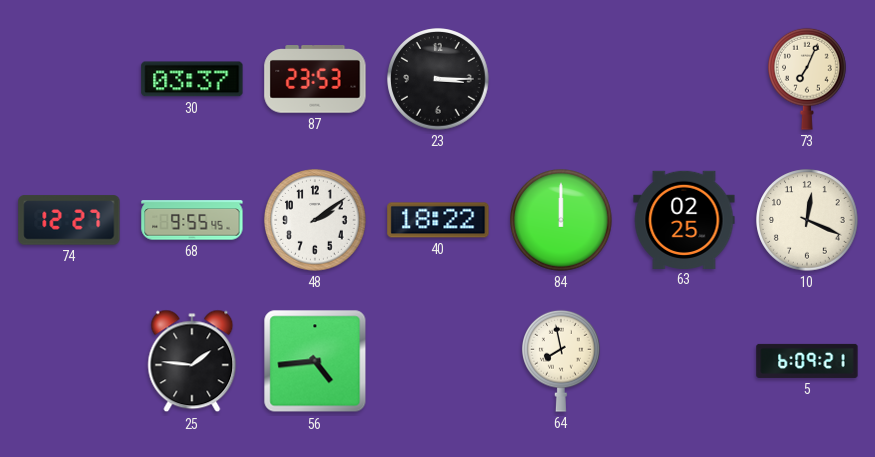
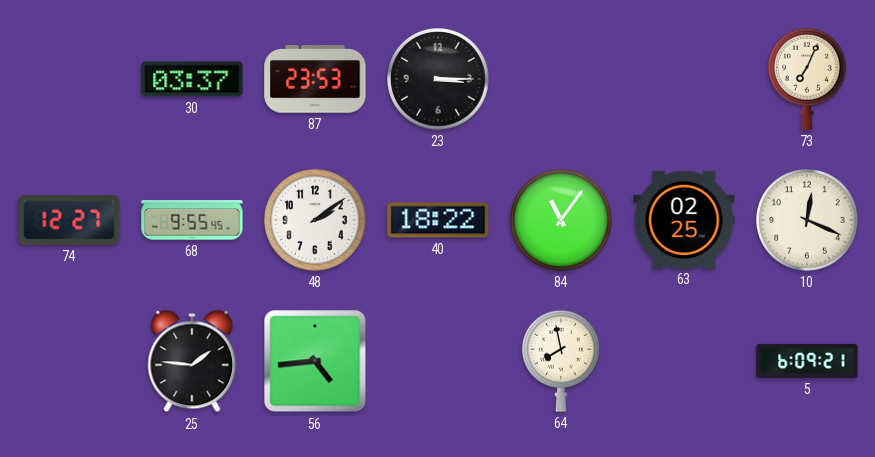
84: 12:00 -> 11:06 (561, 220)
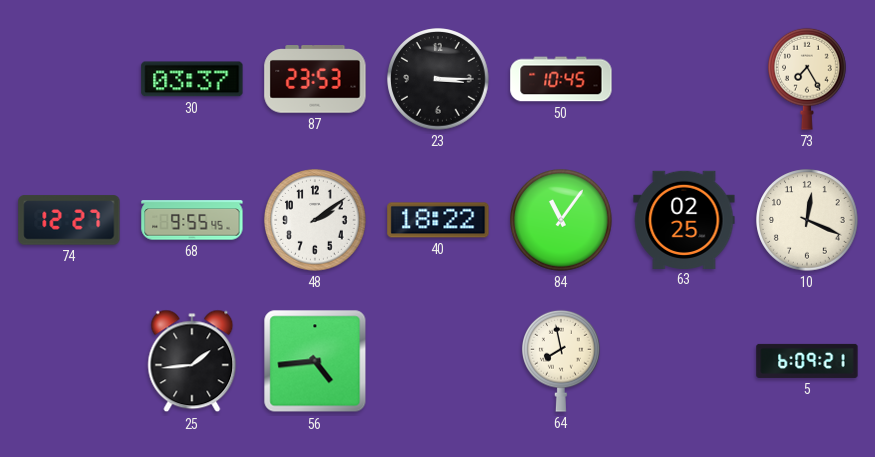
50: none -> 10:45 (561, 79)
73: 7:04 -> 7:25 (808, 79)
25: 1:46 -> 1:44 (192, 361)
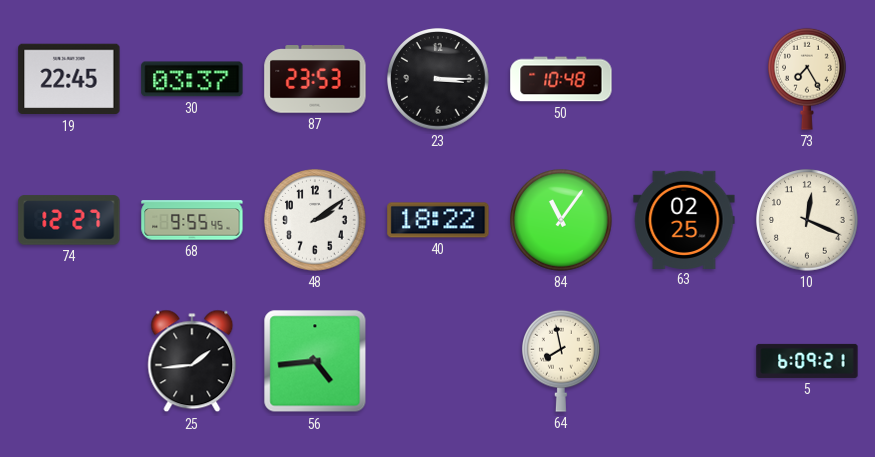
19: none -> 22:45 (69, 79)
50: 10:45 -> 10:48 (561, 79)
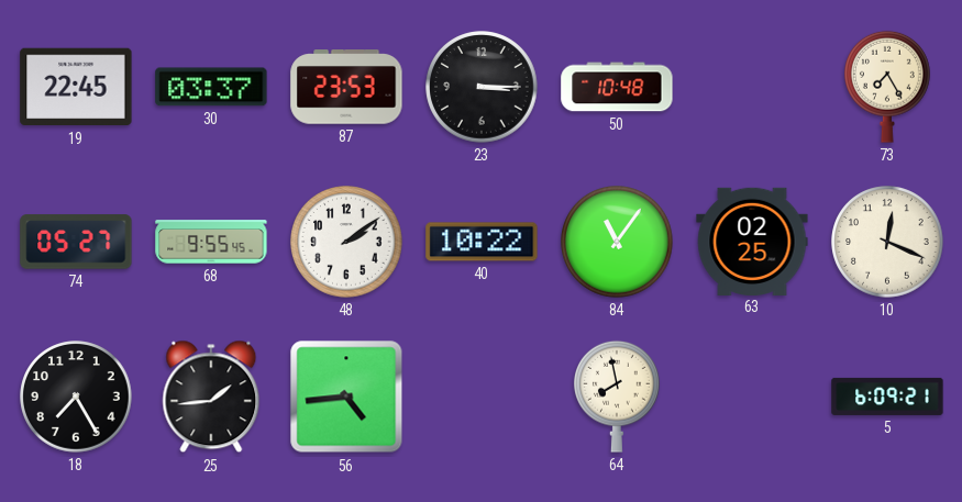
74: 12:27 -> 05:27 (76, 242)
40: 18:22 -> 10:22 (482, 242)
18: none -> 7:25 (76, 397)
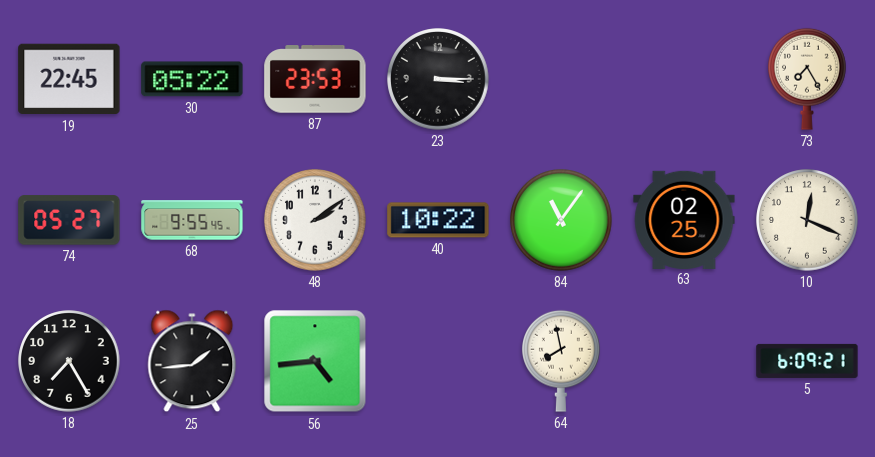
30: 03:37 -> 05:22 (192, 79)
50: 10:48 -> none (617, 87)
